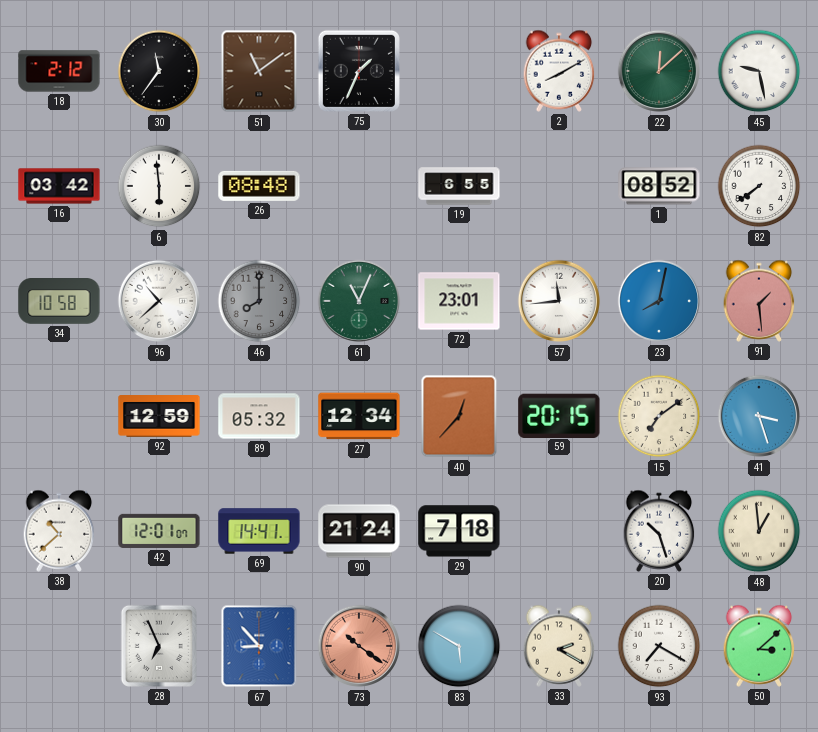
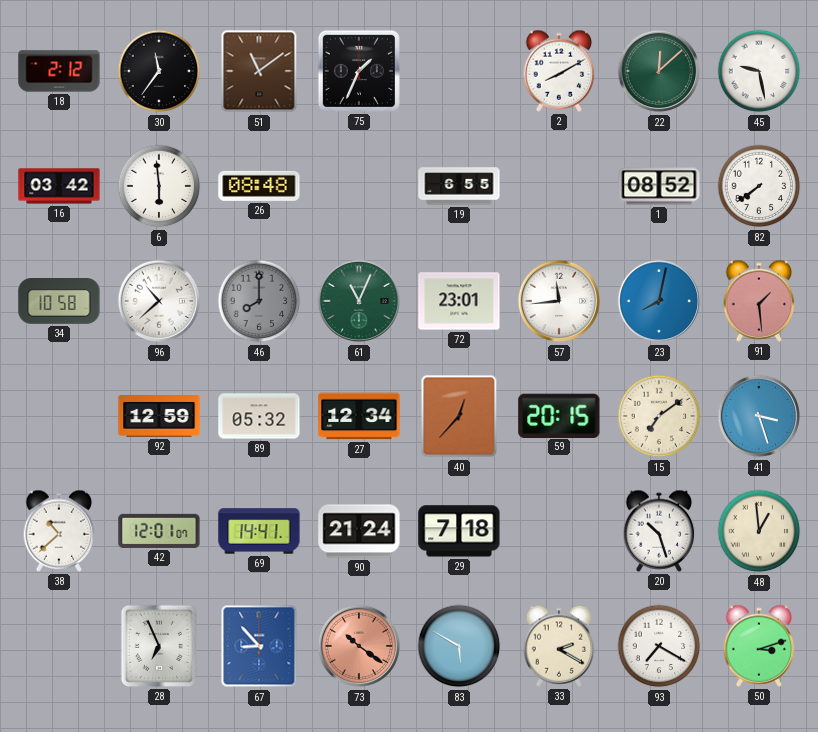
50: 3:08 -> 3:12 (759, 646)
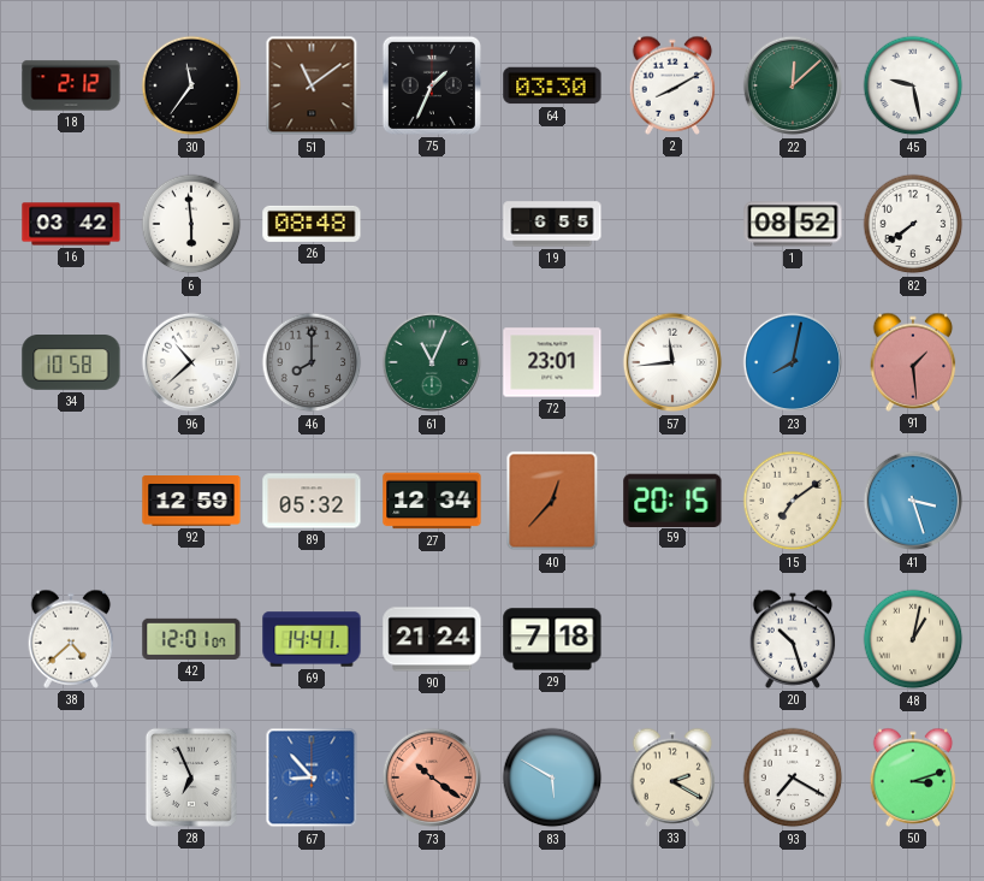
64: none -> 03:30 (552, 85)
38: 10:38 -> 4:38 (71, 639)
48: 12:59 -> 1:02 (913, 639)
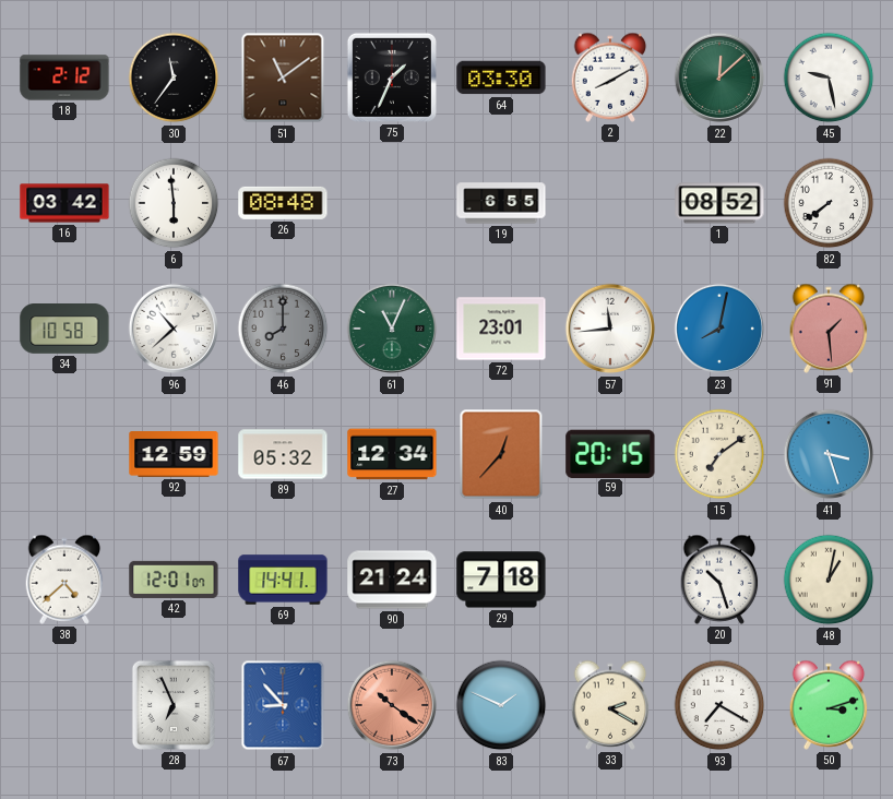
83: 5:50 -> 1:49 (501, 705)
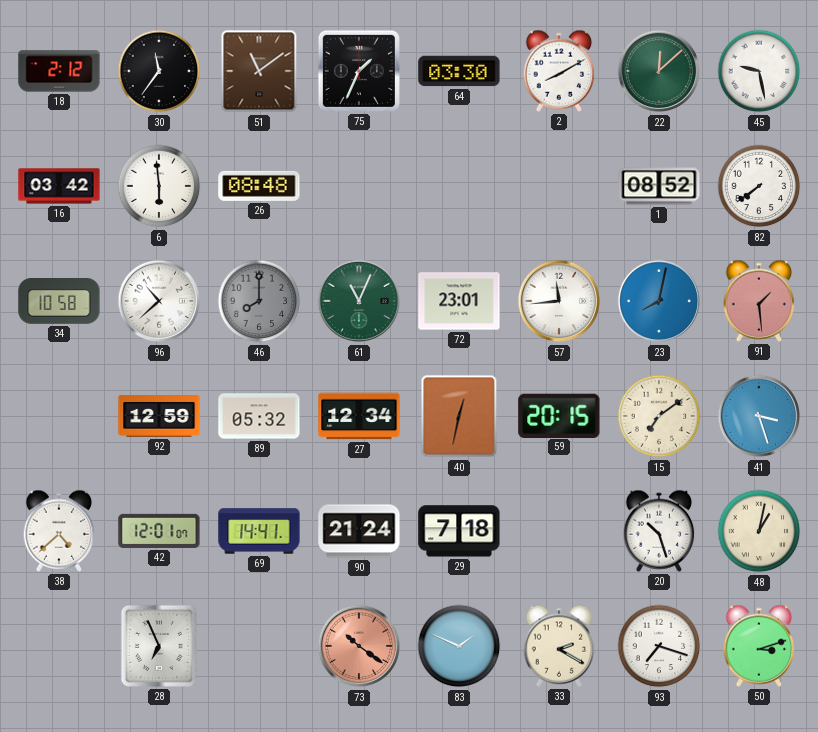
19: 6:55 -> none (501, 203)
40: 12:37 -> 12:32 (459, 416)
67: 8:53 -> none (283, 705)
93: 7:20 -> 7:18 (659, 646)
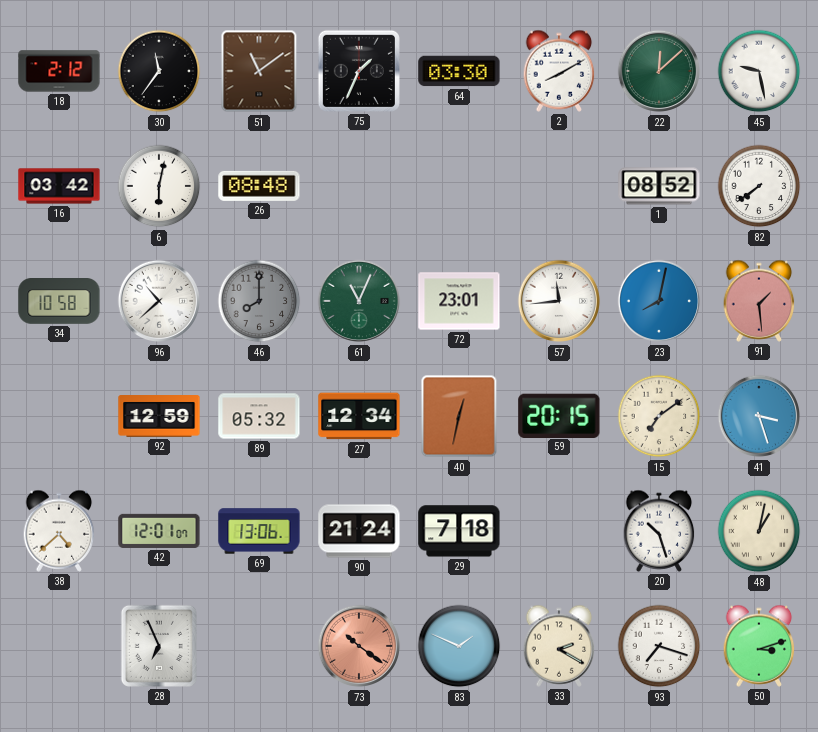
6: 5:59 -> 6:02 (159, 186)
69: 14:41 -> 13:06 (259, 531)
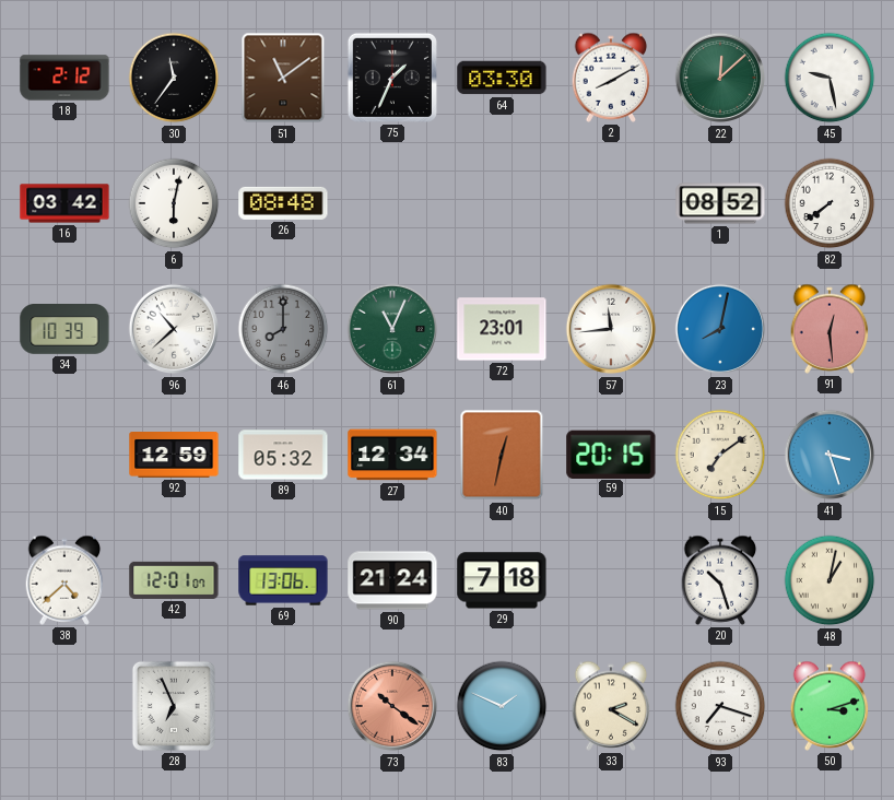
34: 10:58 -> 10:39 (64, 330)
91: 1:29 -> 12:29 (830, 329)
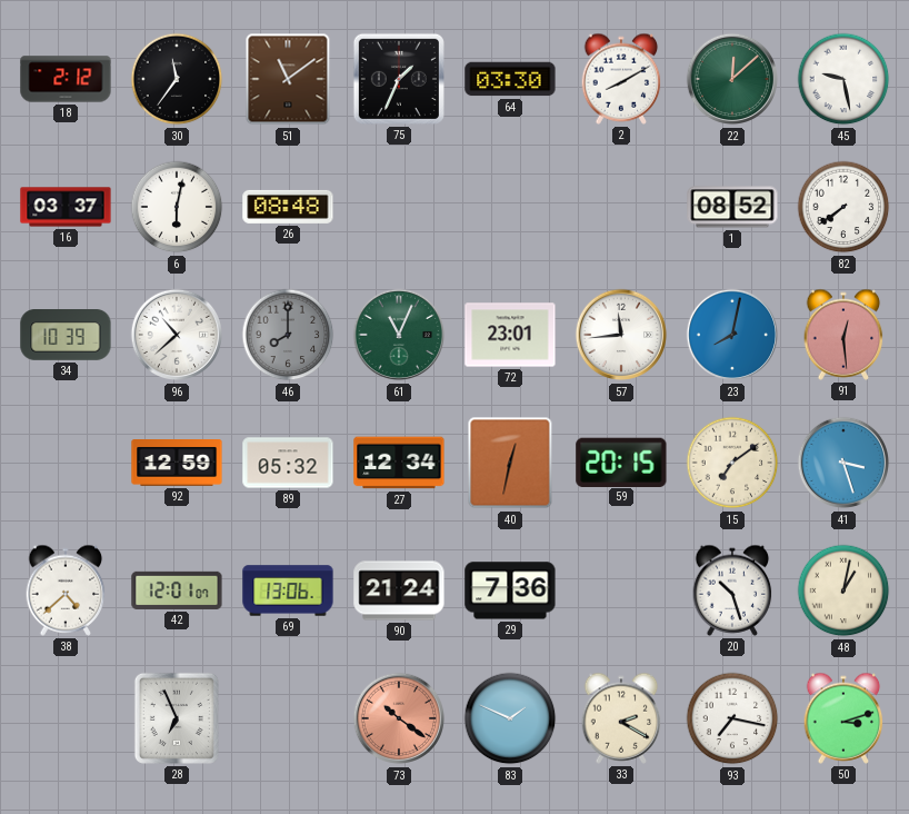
16: 03:42 -> 03:37 (66, 207)
29: 7:18 -> 7:36 (510, 590)
93: 7:18 -> 7:17 (732, 718)
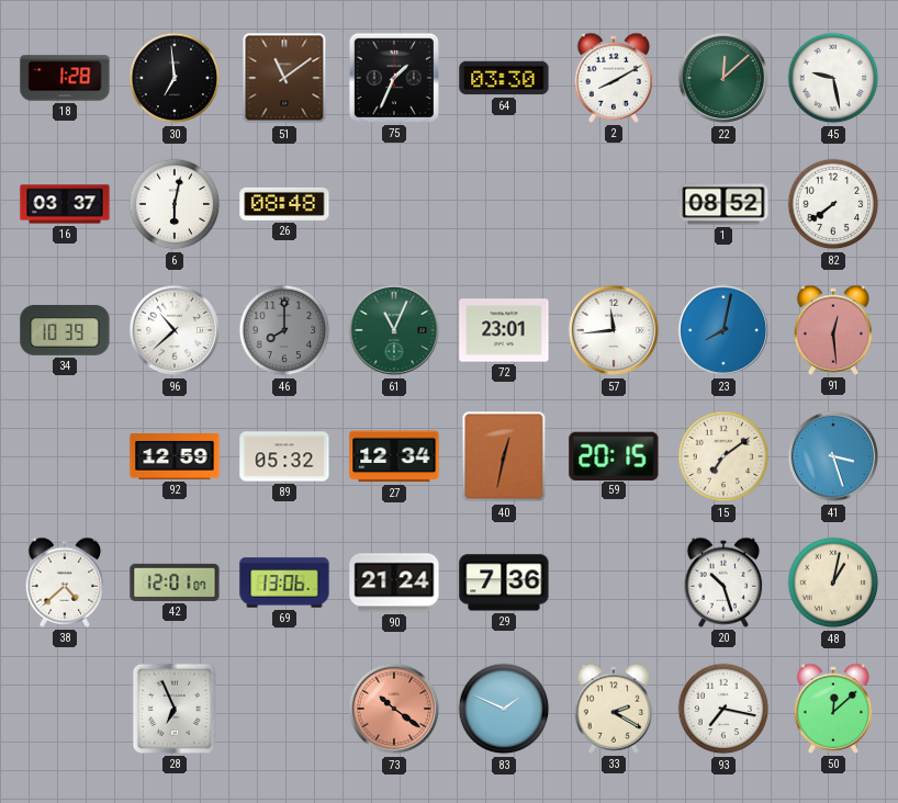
18: 2:12 -> 1:28 (65, 78)
30: 11:36 -> 6:59 (175, 78)
50: 3:12 -> 12:08 (833, 709)
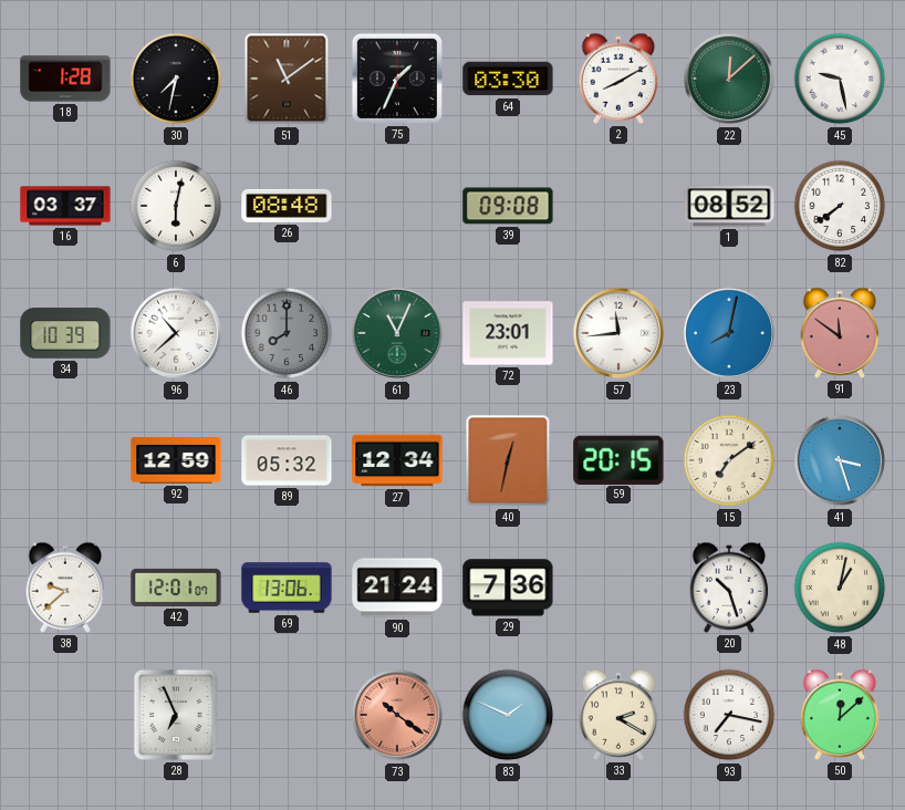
30: 6:59 -> 7:32 (176, 79)
39: none -> 09:08 (508, 206)
91: 12:29 -> 11:51 (840, 333)
38: 4:38 -> 9:38 (65, 588)
